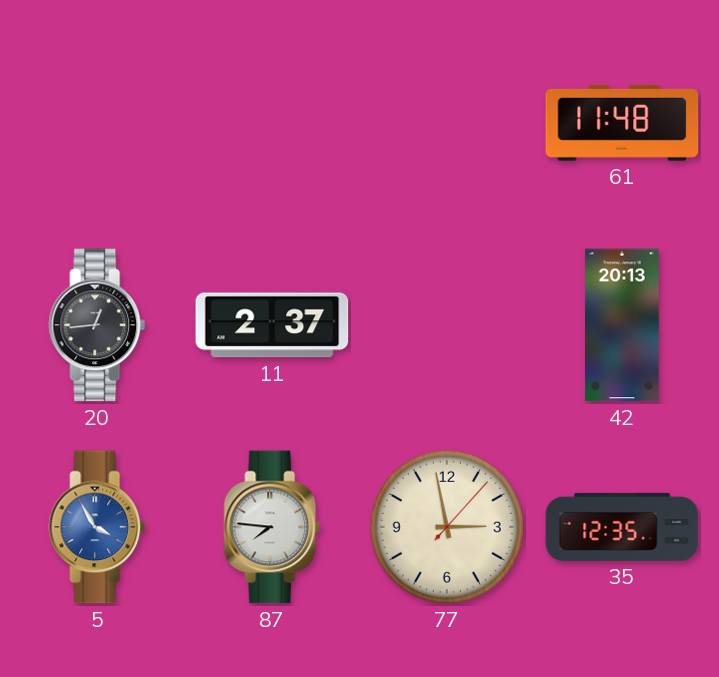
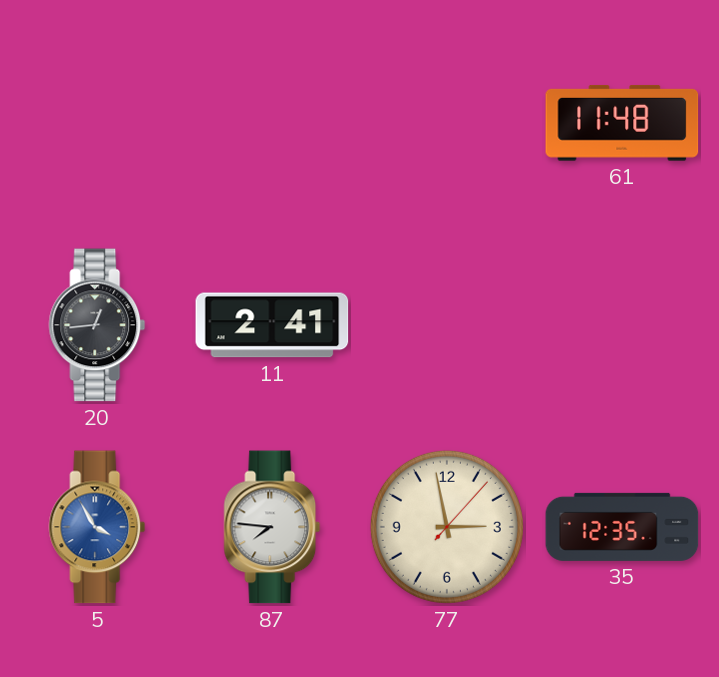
11: 2:37 -> 2:41 (272, 325)
42: 20:13 -> none (622, 325)
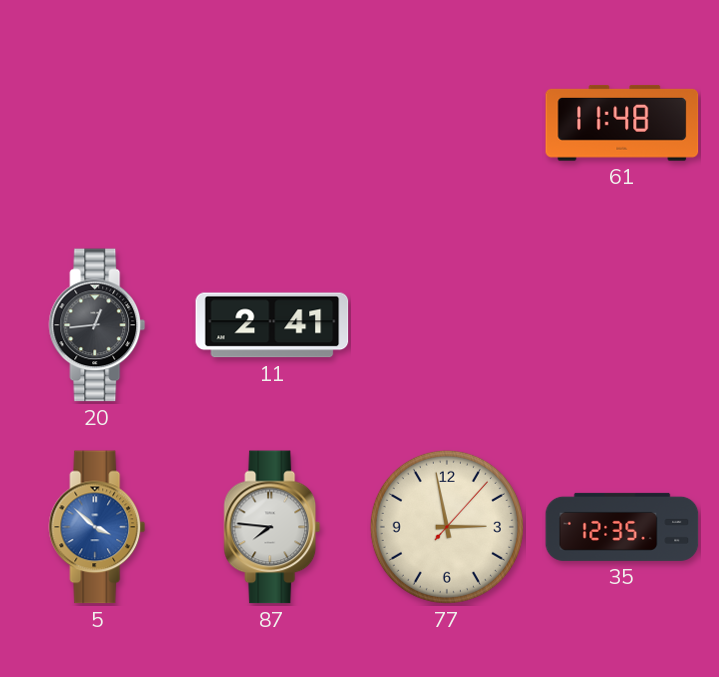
5: 3:55 -> 3:52 (97, 527)
